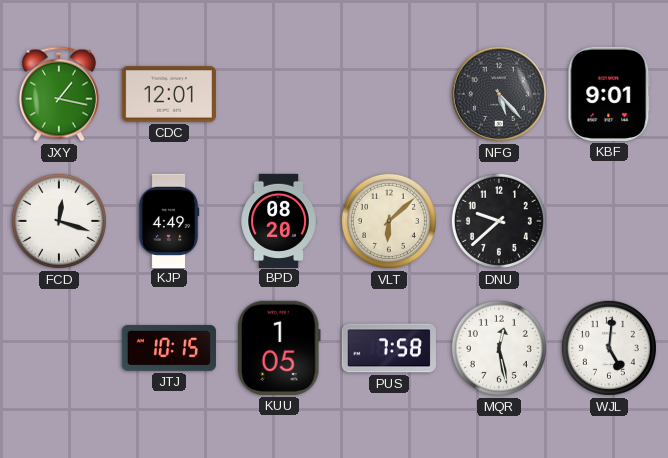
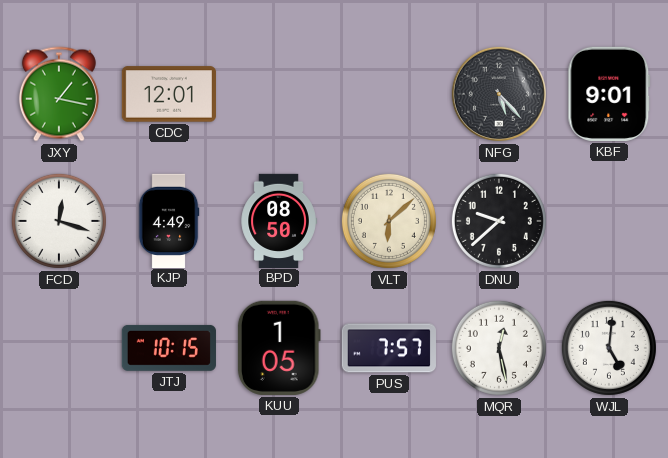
BPD: 08:20 -> 08:50 (279, 220)
PUS: 7:58 -> 7:57 (389, 348)
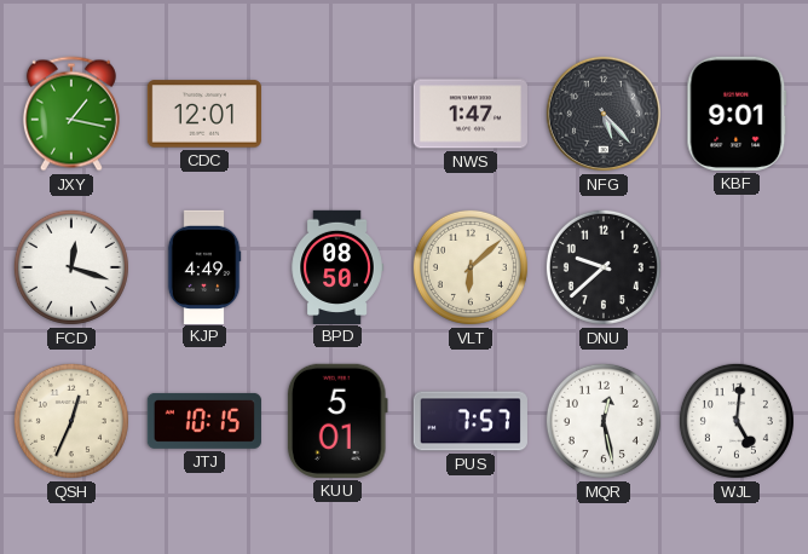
NWS: none -> 1:47 (471, 114)
QSH: none -> 12:34 (71, 421)
KUU: 1:05 -> 5:01 (337, 421)
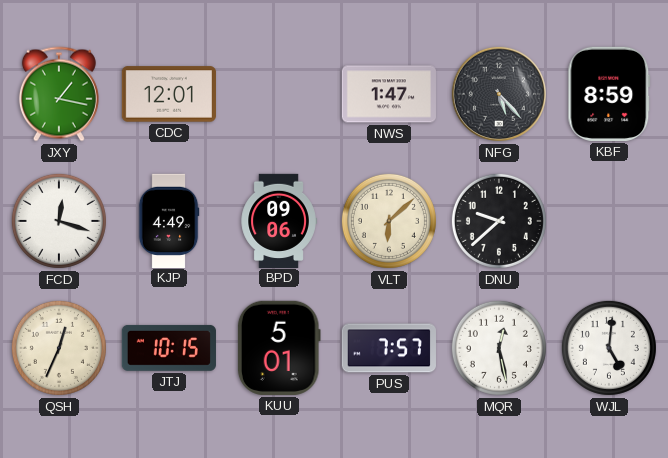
KBF: 9:01 -> 8:59 (609, 94)
BPD: 08:50 -> 09:06 (279, 220)
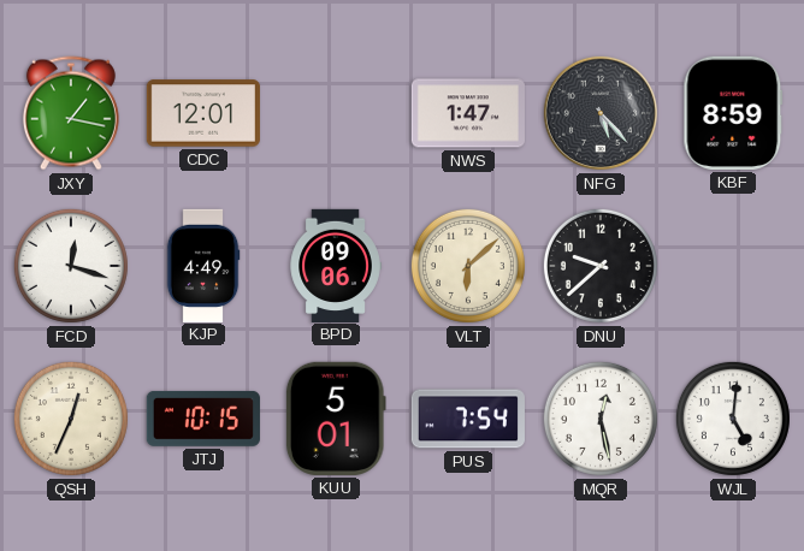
PUS: 7:57 -> 7:54 (468, 419)
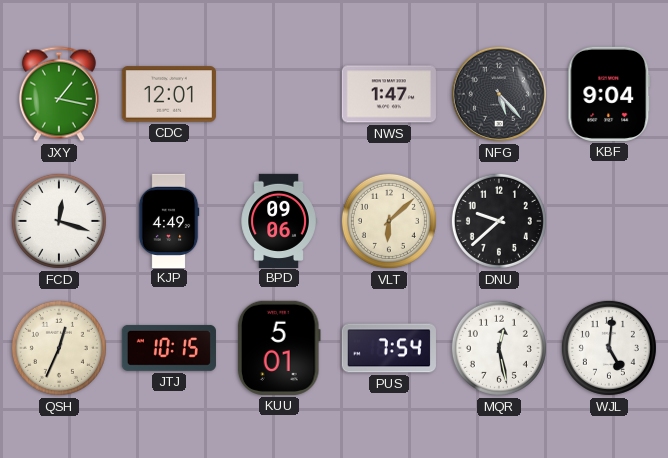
KBF: 8:59 -> 9:04 (609, 94)
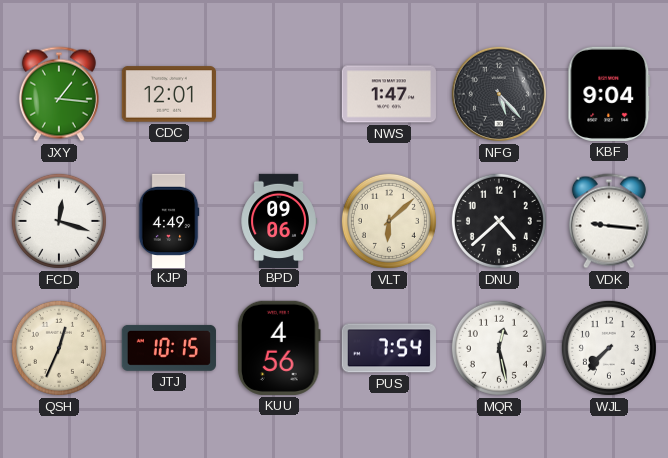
JXY: 1:17 -> 1:16 (59, 94)
DNU: 9:38 -> 4:38 (499, 221)
VDK: none -> 9:16 (609, 221)
KUU: 5:01 -> 4:56 (279, 348)
WJL: 5:01 -> 7:37 (609, 348)
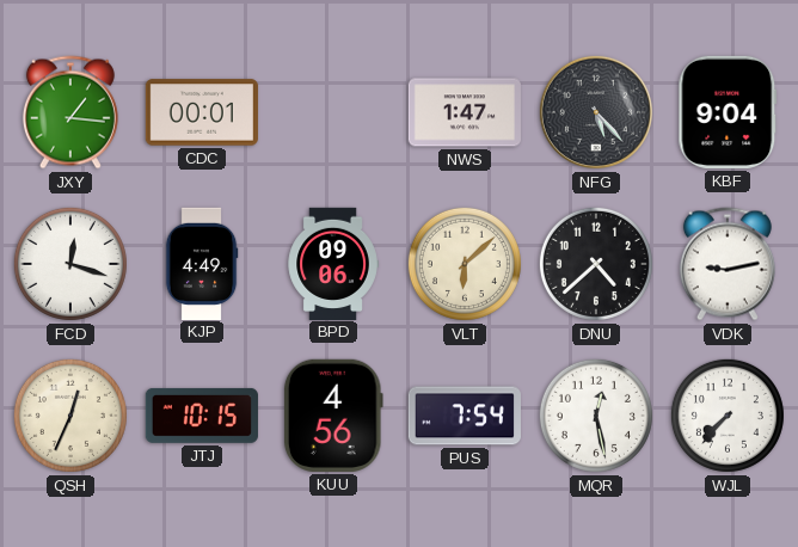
CDC: 12:01 -> 00:01 (202, 112)
VDK: 9:16 -> 9:13 (728, 264)
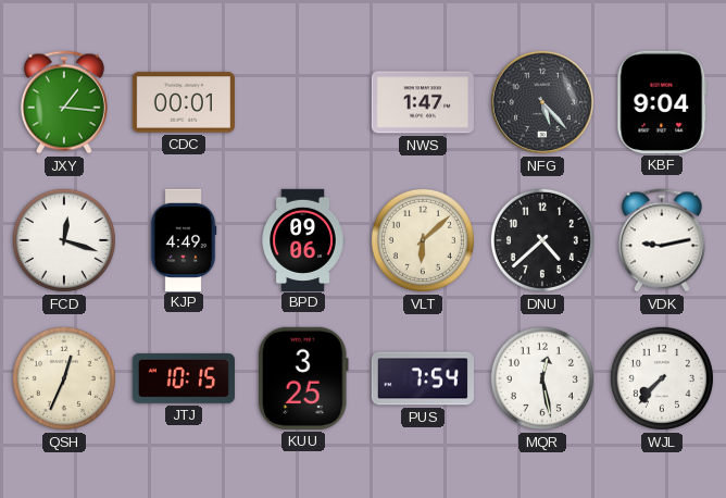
KUU: 4:56 -> 3:25 (303, 378)
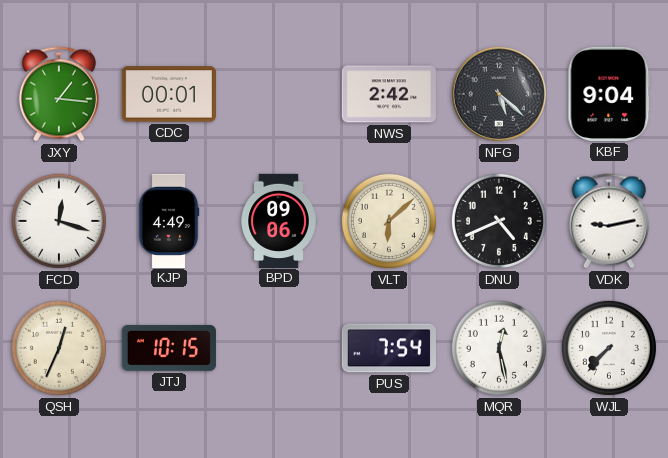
NWS: 1:47 -> 2:42 (389, 94)
NFG: 5:23 -> 5:22 (499, 94)
DNU: 4:38 -> 4:41 (499, 221)
KUU: 3:25 -> none (303, 378)
